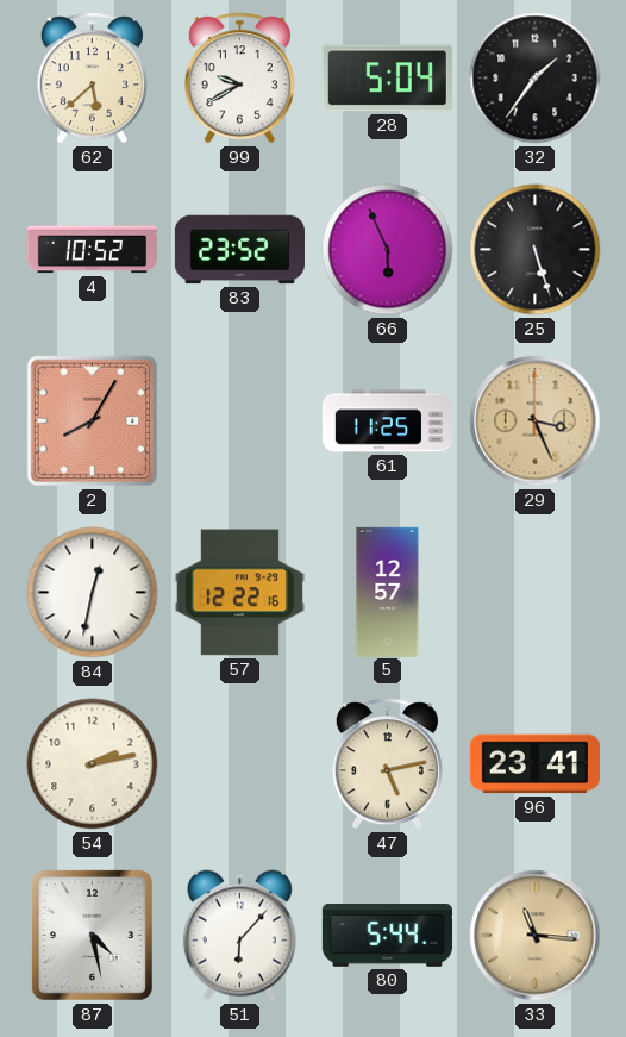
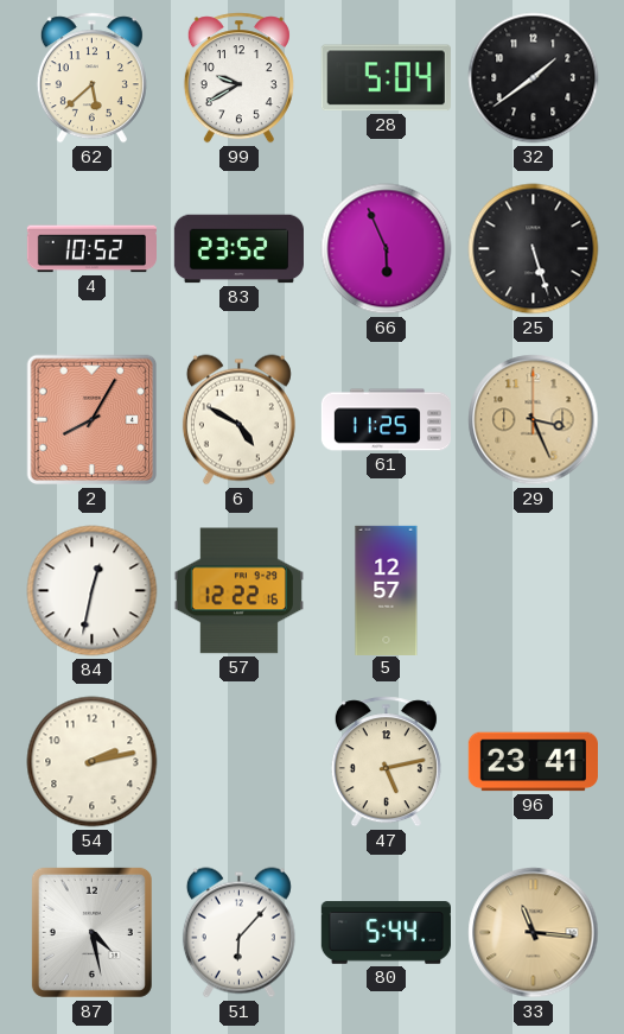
32: 1:36 -> 1:39 (534, 78)
6: none -> 4:50 (238, 420)
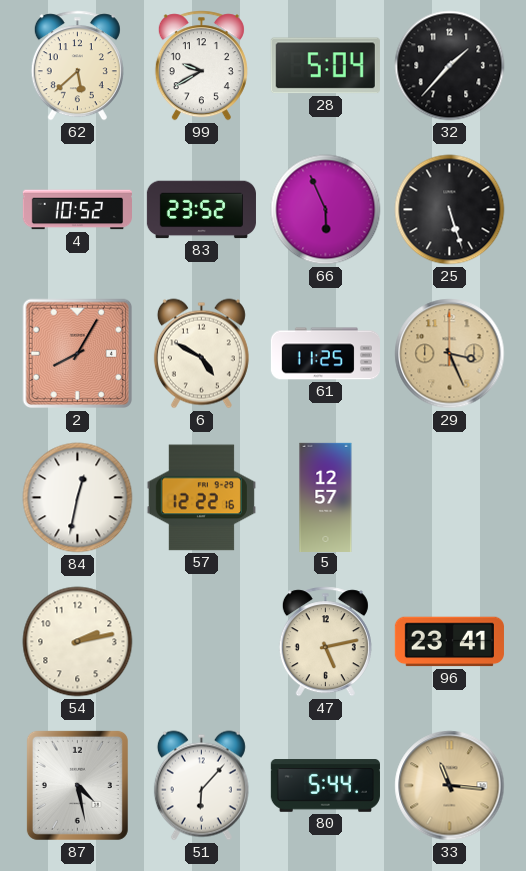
32: 1:39 -> 1:37 (450, 66)
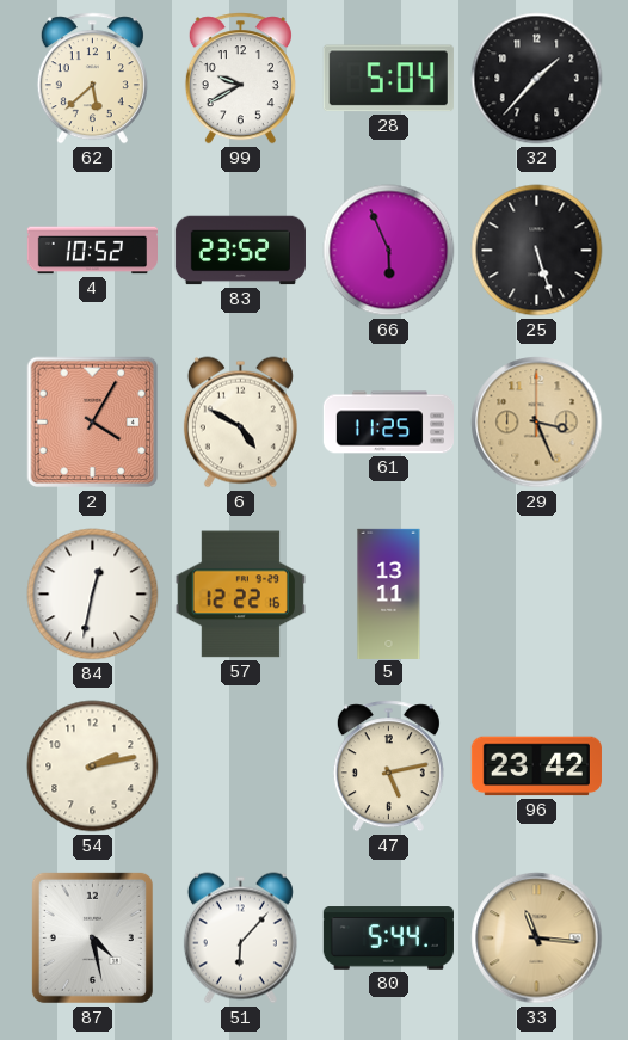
2: 8:05 -> 4:05 (93, 423)
5: 12:57 -> 13:11 (389, 593)
96: 23:41 -> 23:42 (536, 767)
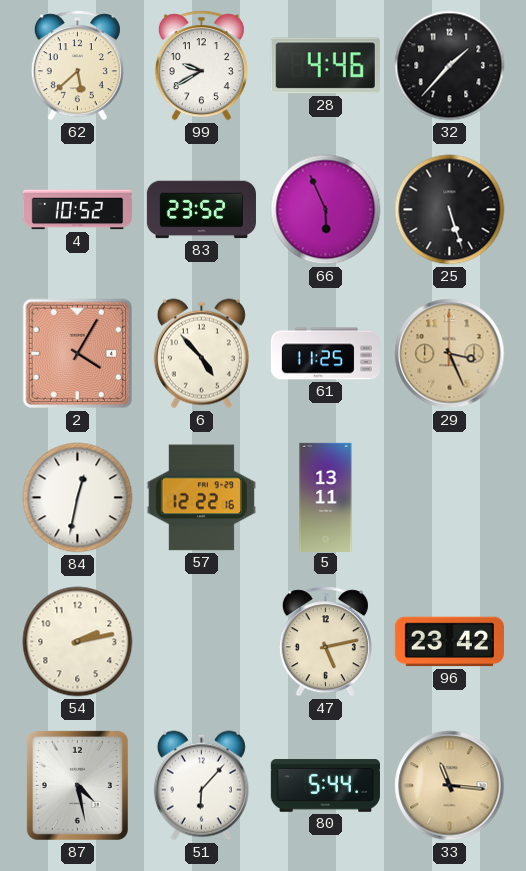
28: 5:04 -> 4:46 (325, 66)
6: 4:50 -> 4:53 (201, 354)
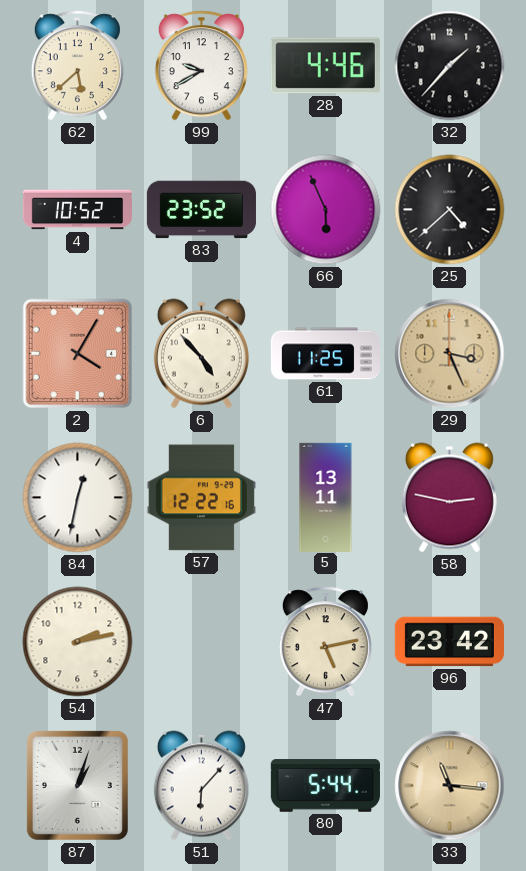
25: 5:27 -> 4:38 (450, 210)
58: none -> 2:47 (449, 498)
87: 4:28 -> 1:03 (77, 785)
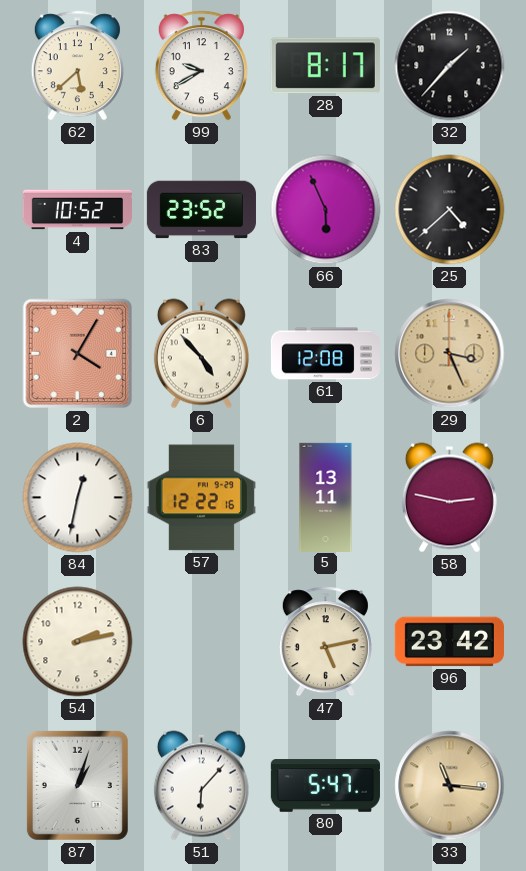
28: 4:46 -> 8:17 (325, 66)
61: 11:25 -> 12:08 (325, 354)
80: 5:44 -> 5:47 (325, 786)
